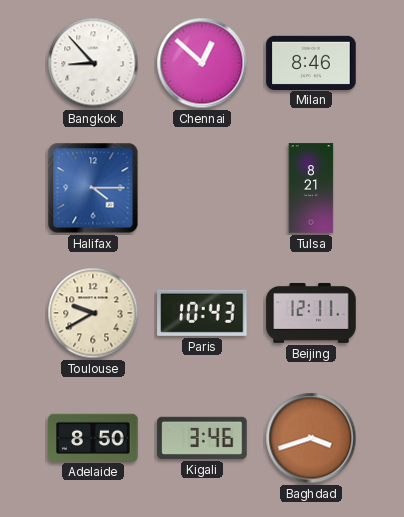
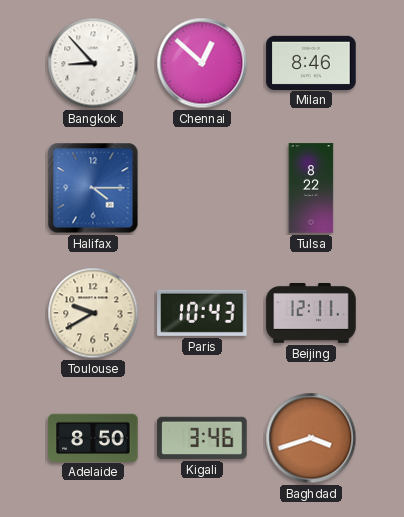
Tulsa: 8:21 -> 8:22 (311, 188)
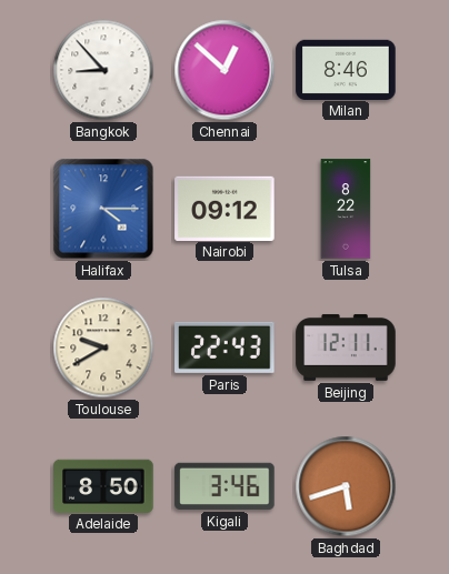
Nairobi: none -> 09:12 (225, 208)
Paris: 10:43 -> 22:43 (225, 348)
Baghdad: 3:42 -> 5:42 (346, 486)
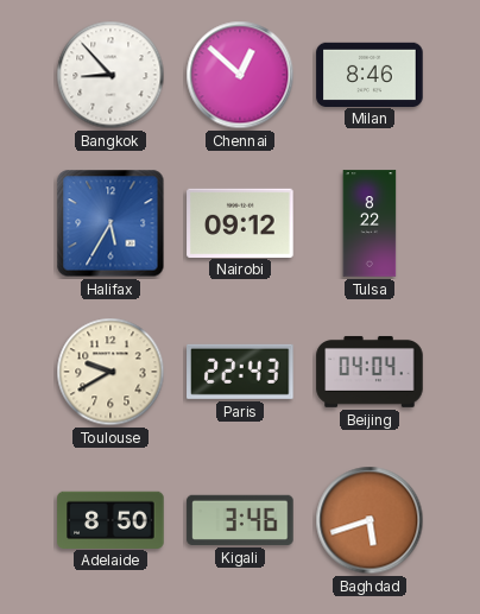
Halifax: 4:15 -> 5:35 (110, 223)
Beijing: 12:11 -> 04:04 (370, 372)
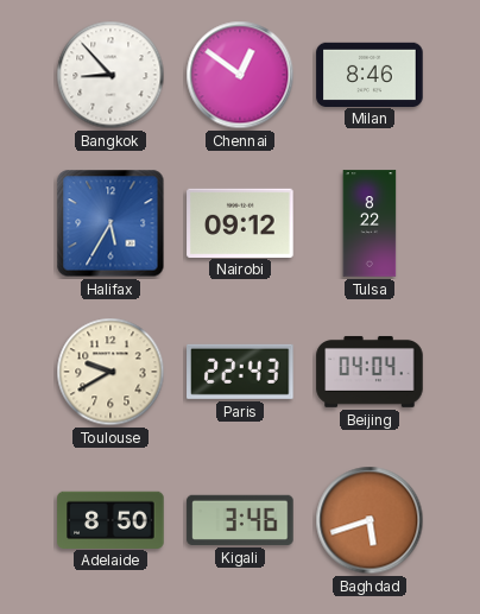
Chennai: 12:52 -> 12:51 (240, 75)
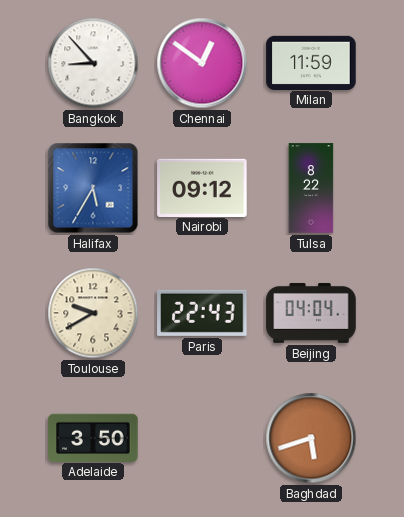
Milan: 8:46 -> 11:59 (311, 62)
Adelaide: 8:50 -> 3:50 (93, 437)
Kigali: 3:46 -> none (240, 520)
